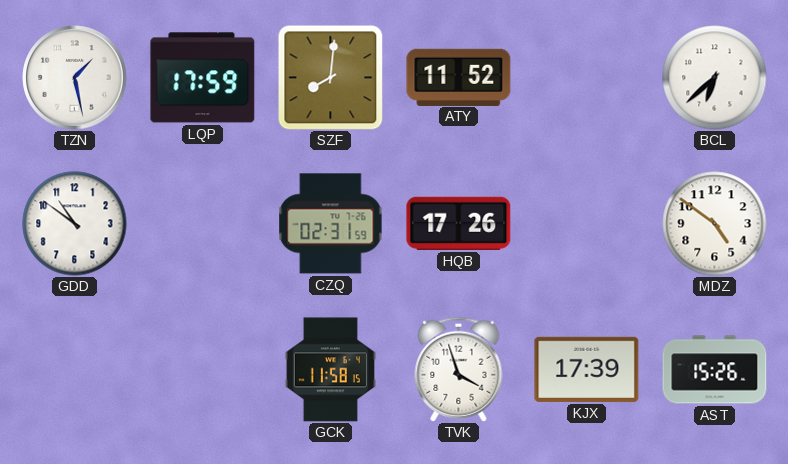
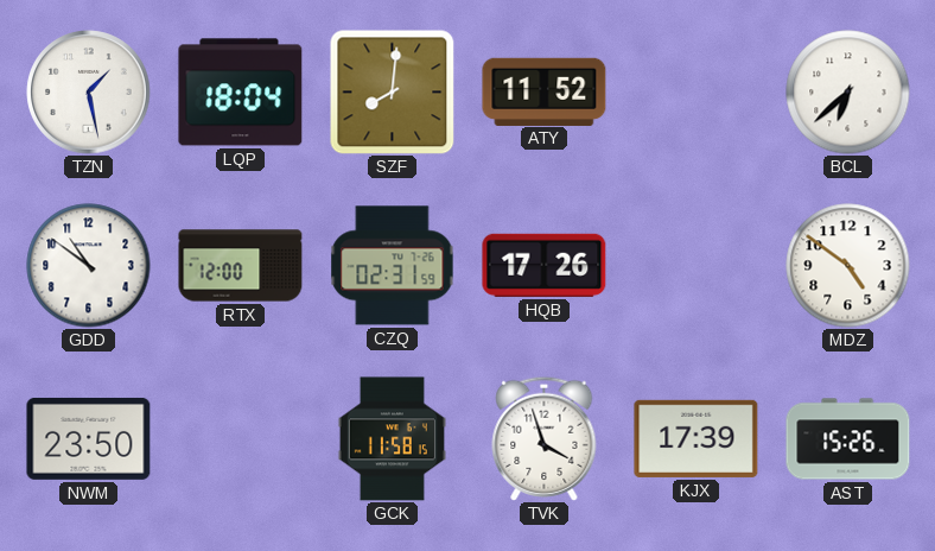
LQP: 17:59 -> 18:04 (241, 93)
RTX: none -> 12:00 (241, 266)
NWM: none -> 23:50 (89, 438)
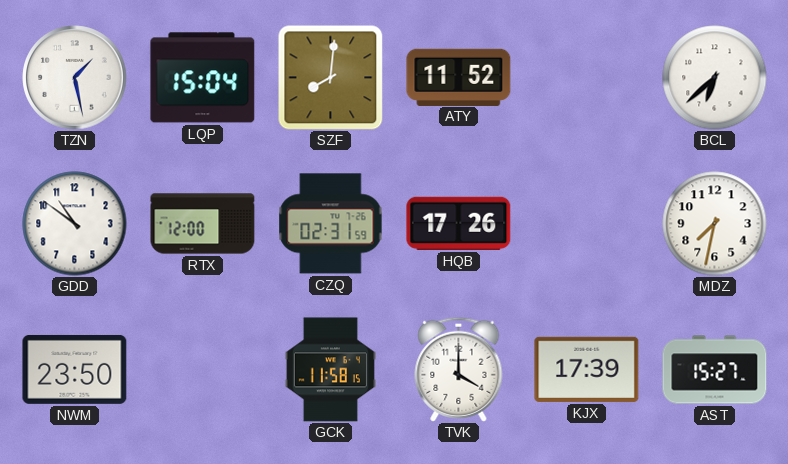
LQP: 18:04 -> 15:04 (203, 78)
MDZ: 4:51 -> 7:32 (715, 224)
TVK: 3:57 -> 4:00 (459, 369)
AST: 15:26 -> 15:27 (715, 370)
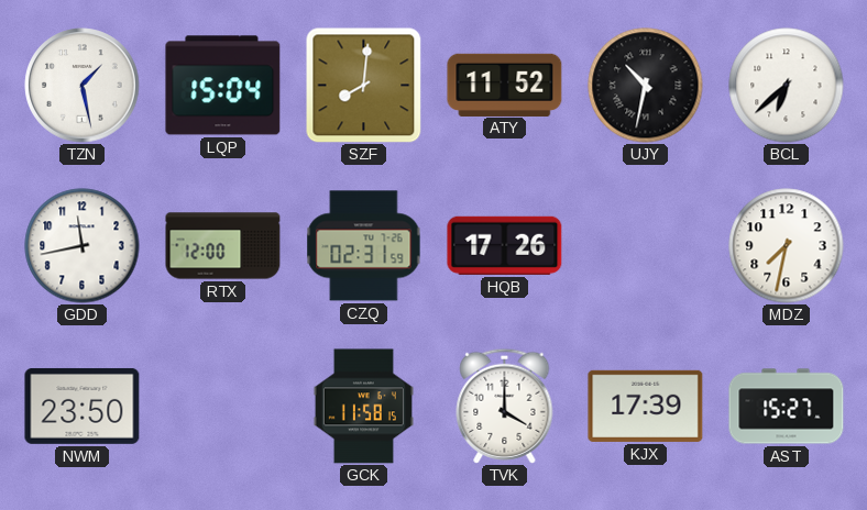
UJY: none -> 10:32 (646, 86)
GDD: 10:51 -> 11:43 (83, 246)
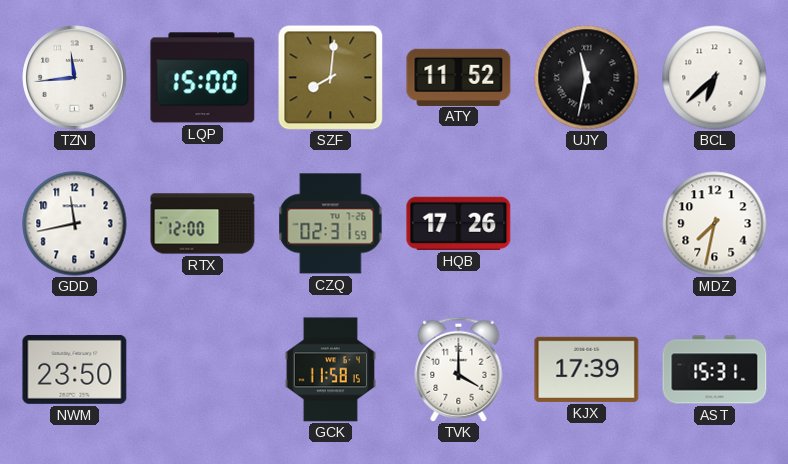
TZN: 1:28 -> 11:44 (75, 78)
LQP: 15:04 -> 15:00 (203, 78)
UJY: 10:32 -> 11:32 (587, 78)
AST: 15:27 -> 15:31 (715, 370)
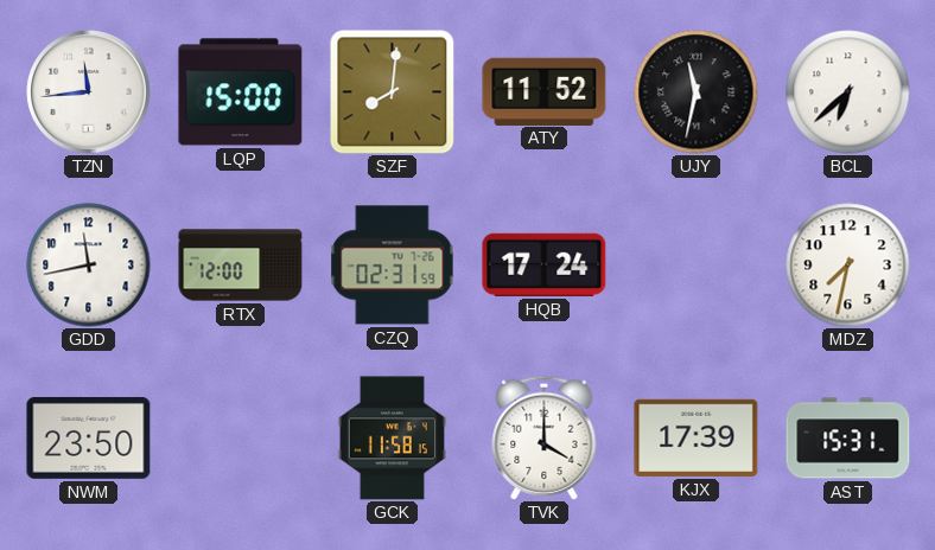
HQB: 17:26 -> 17:24 (545, 264)
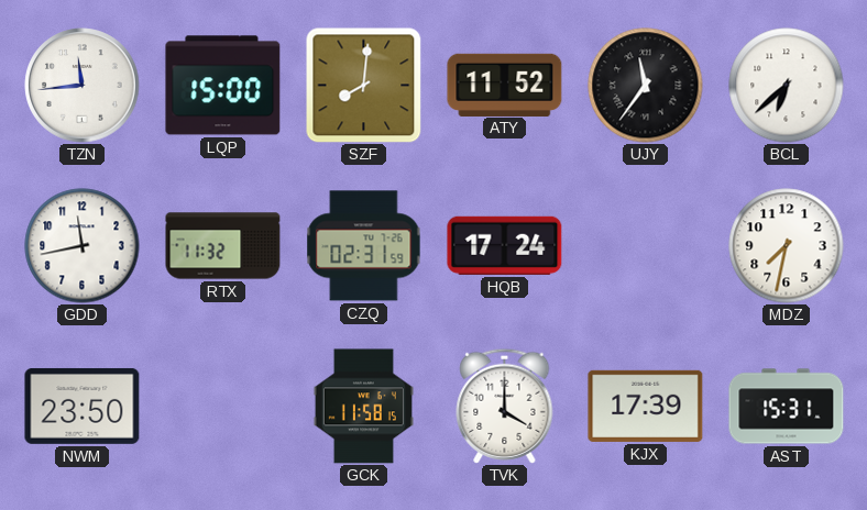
UJY: 11:32 -> 11:36 (646, 86)
RTX: 12:00 -> 11:32 (223, 246)
